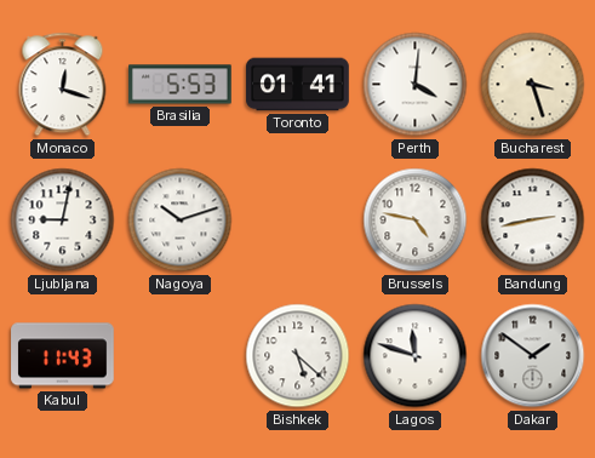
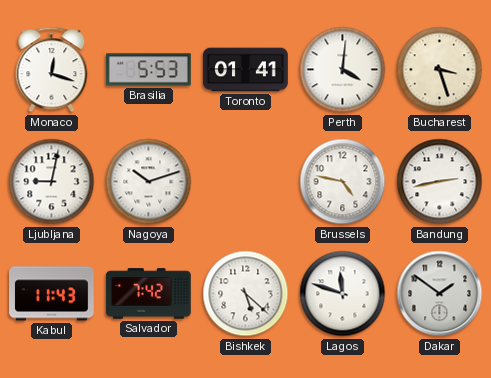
Salvador: none -> 7:42 (149, 294)
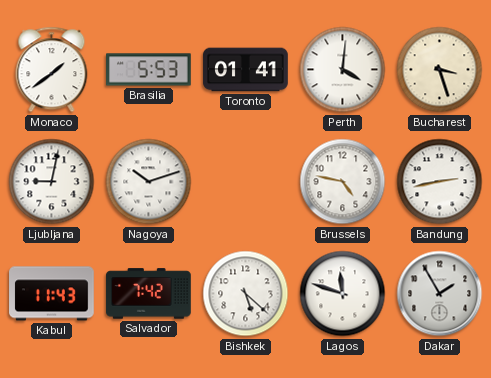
Monaco: 12:18 -> 1:39 (52, 70)
Dakar: 1:51 -> 1:55 (440, 294)
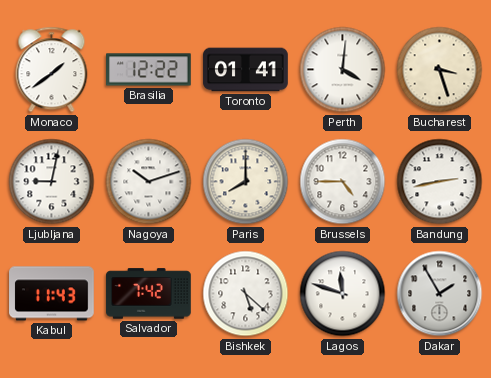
Brasilia: 5:53 -> 12:22 (149, 70)
Paris: none -> 8:00 (246, 182)
Brussels: 4:47 -> 4:45 (343, 182)
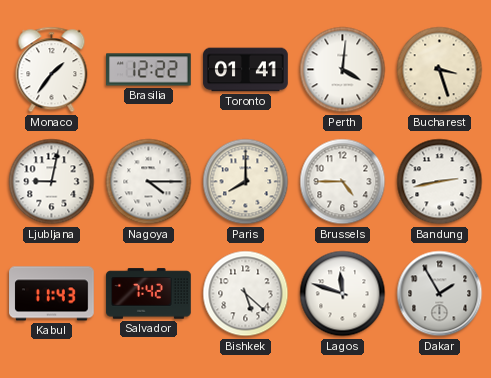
Monaco: 1:39 -> 1:36 (52, 70)
Nagoya: 10:12 -> 4:15 (149, 182)
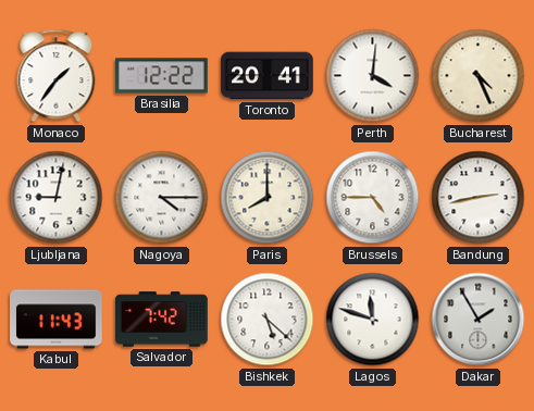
Toronto: 01:41 -> 20:41 (268, 76)
Bucharest: 3:27 -> 4:26 (479, 76)
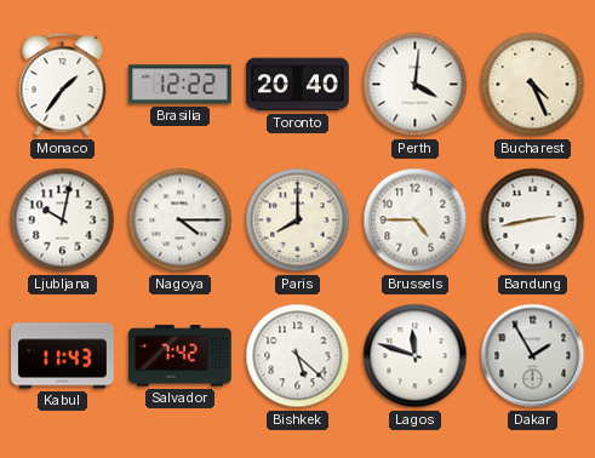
Toronto: 20:41 -> 20:40 (298, 85)
Ljubljana: 9:02 -> 10:02 (63, 221)
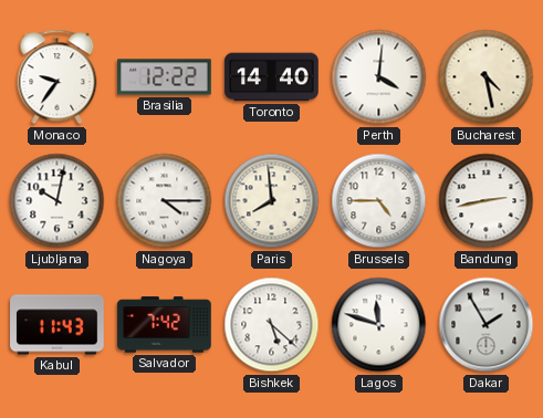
Monaco: 1:36 -> 9:36 (58, 77)
Toronto: 20:40 -> 14:40 (272, 77)
Bucharest: 4:26 -> 4:28 (487, 77)
Paris: 8:00 -> 7:59 (272, 201)
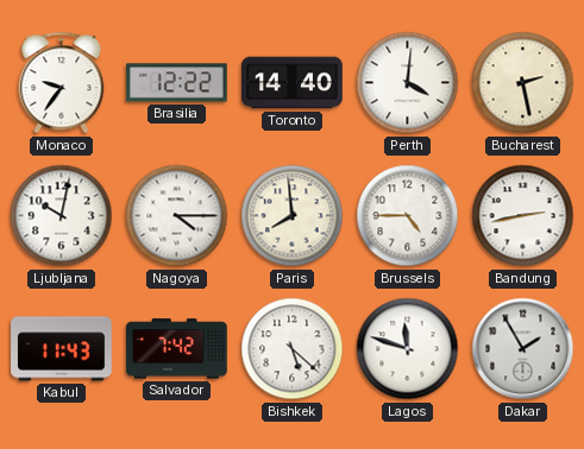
Bucharest: 4:28 -> 2:28 (523, 83)
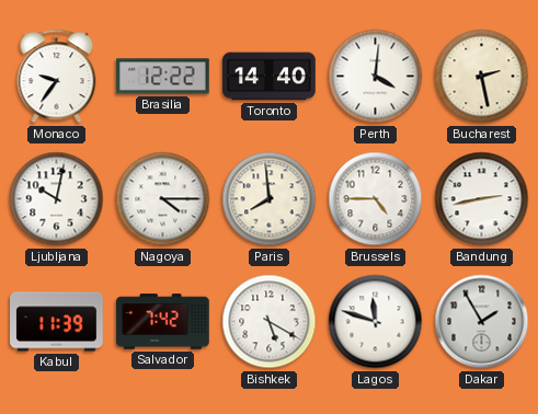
Kabul: 11:43 -> 11:39 (57, 322)
Bishkek: 5:22 -> 5:20 (270, 322)
